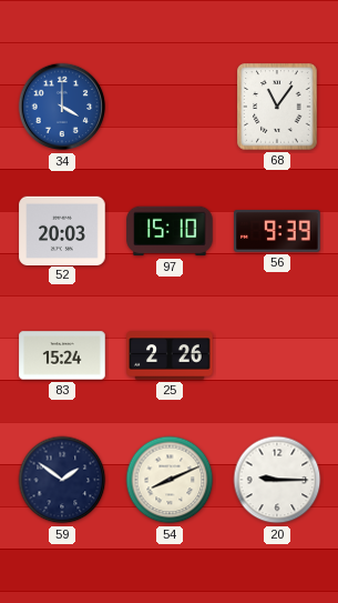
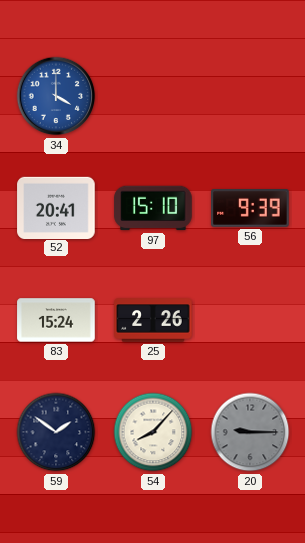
68: 11:06 -> none (277, 107)
52: 20:03 -> 20:41 (56, 207)
54: 8:11 -> 8:07 (153, 432)
20 dial: white -> grey (250, 432)
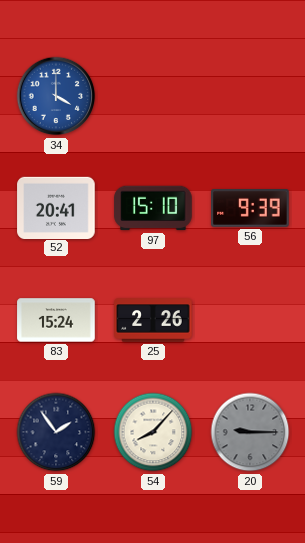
59: 1:51 -> 1:54 (56, 432)
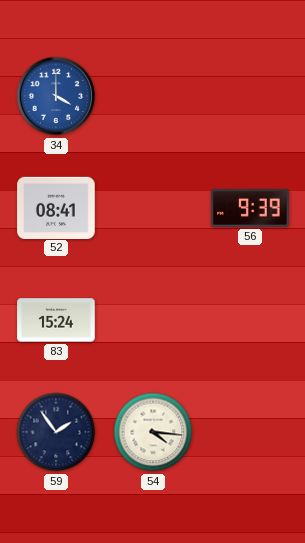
52: 20:41 -> 08:41 (56, 207)
97: 15:10 -> none (153, 208)
25: 2:26 -> none (153, 320)
54: 8:07 -> 4:16 (153, 432)
20: 9:15 -> none (250, 432)
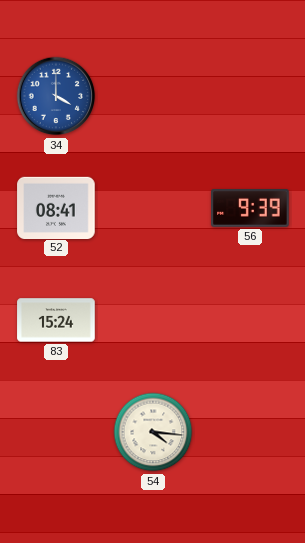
59: 1:54 -> none (56, 432)
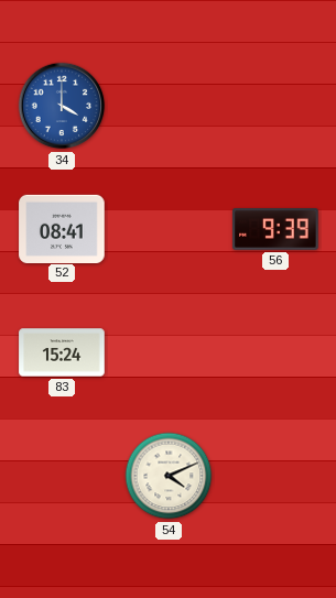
54: 4:16 -> 4:11 (169, 476)
